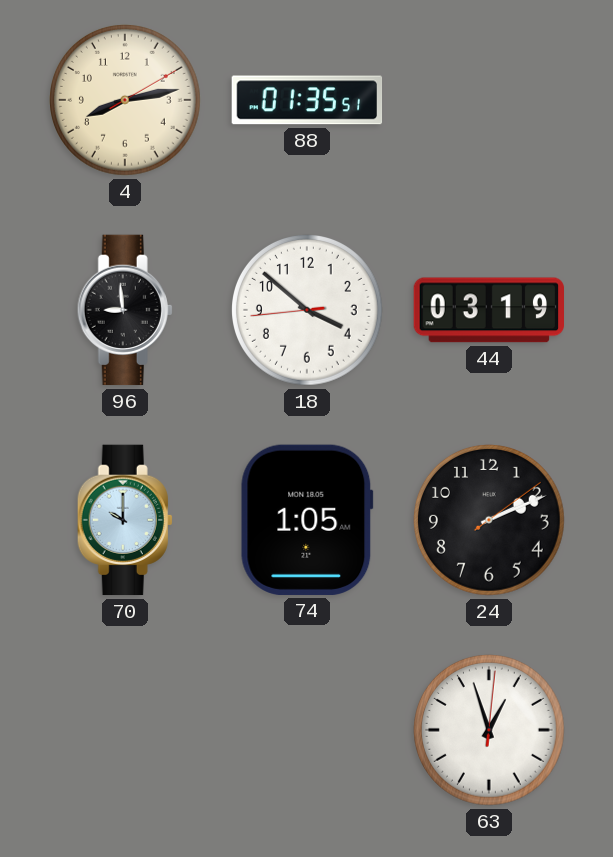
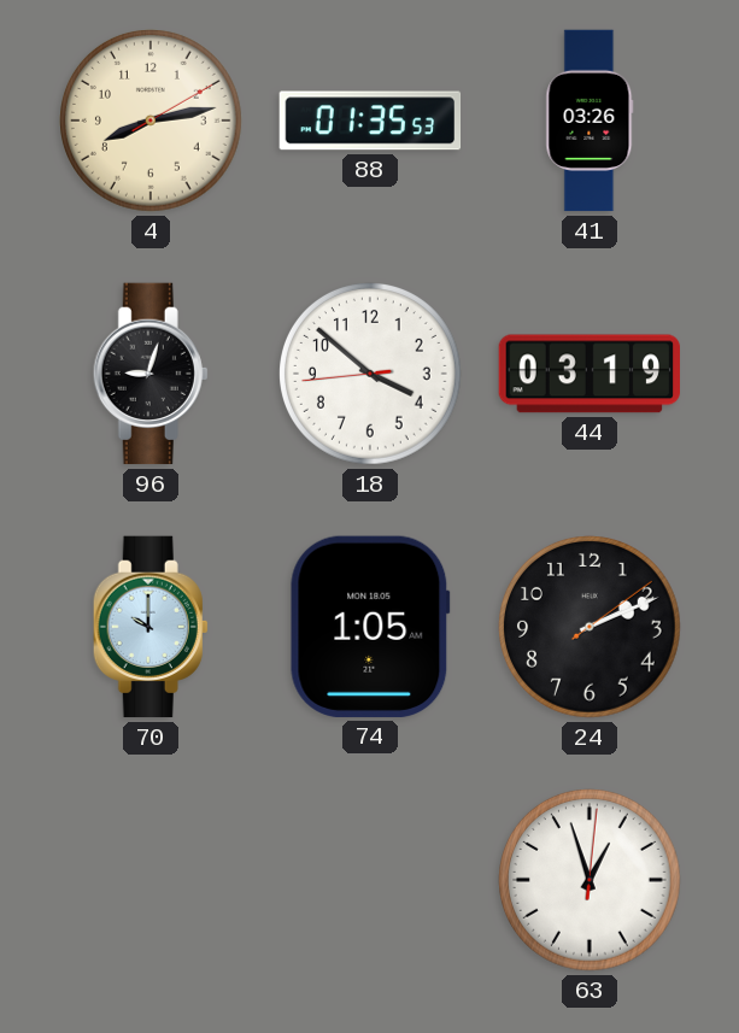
88: 01:35:51 -> 01:35:53 (370, 121)
41: none -> 03:26 (590, 121)
96: 8:59 -> 9:03 (151, 374)
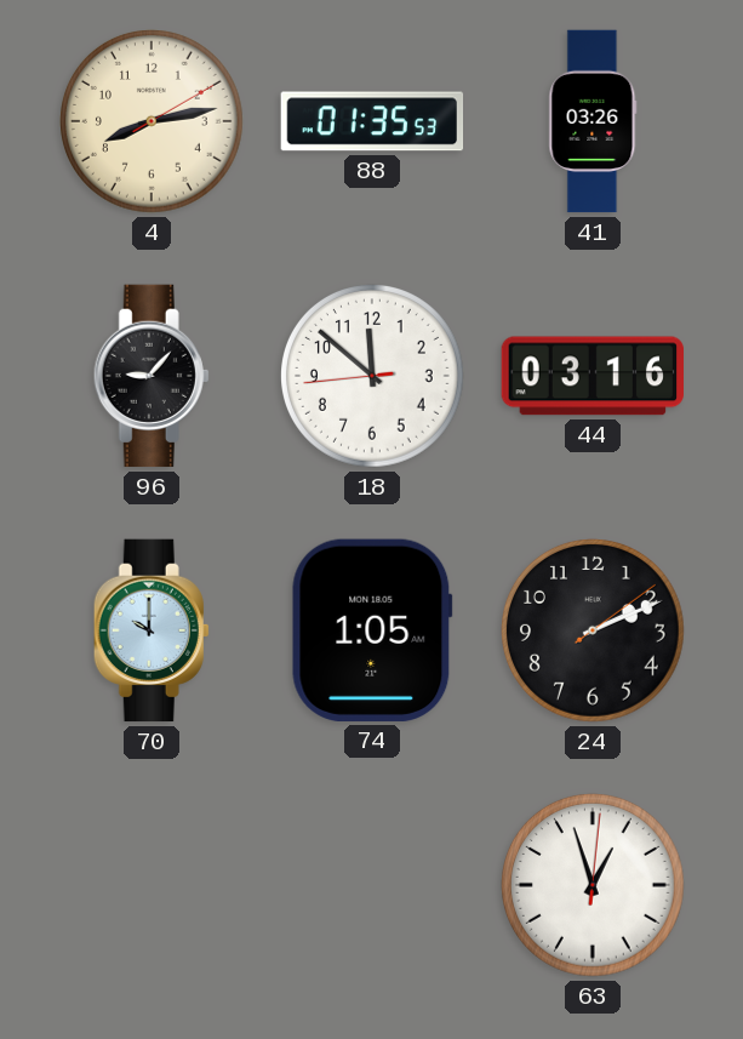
96: 9:03 -> 9:07 (152, 376)
18: 3:51 -> 11:51 (373, 377)
44: 03:19 -> 03:16 (591, 376)
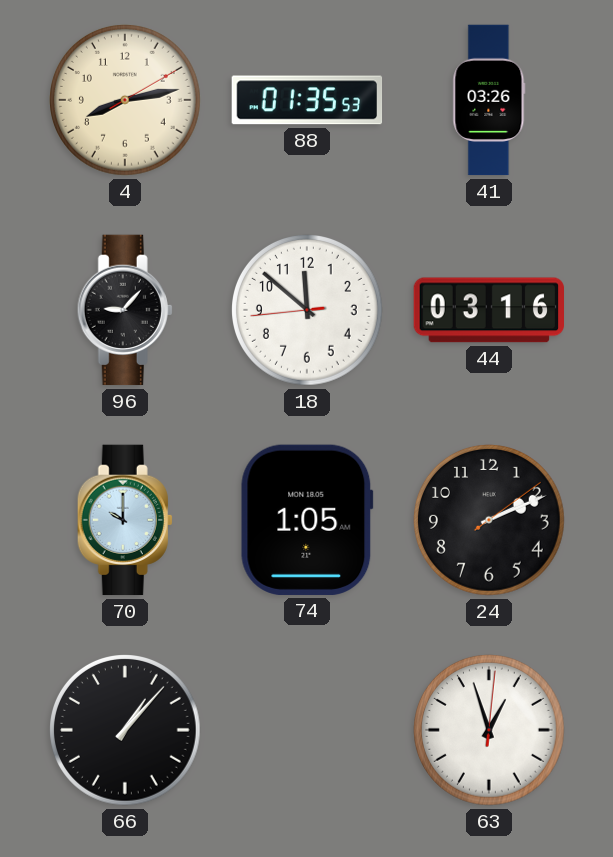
66: none -> 1:07 (126, 731)
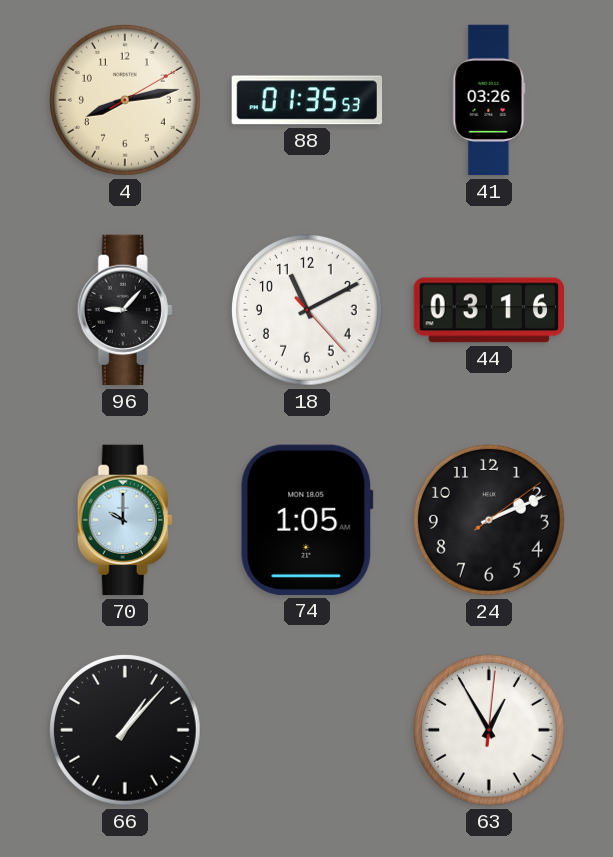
18: 11:51 -> 11:10 (308, 311)
63: 12:57 -> 12:55 (490, 731)
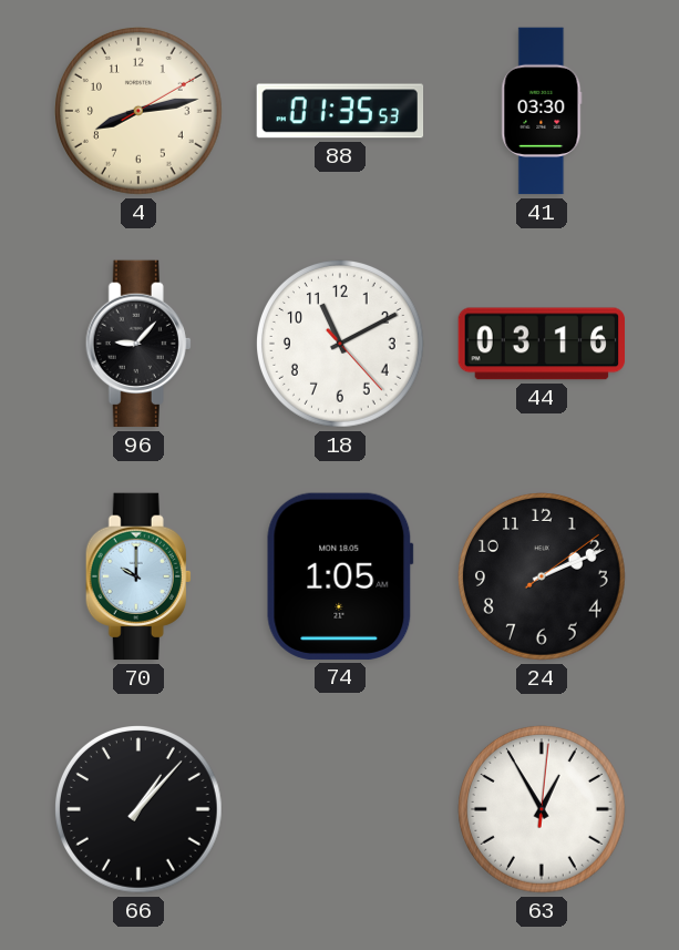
41: 03:26 -> 03:30 (542, 111)
